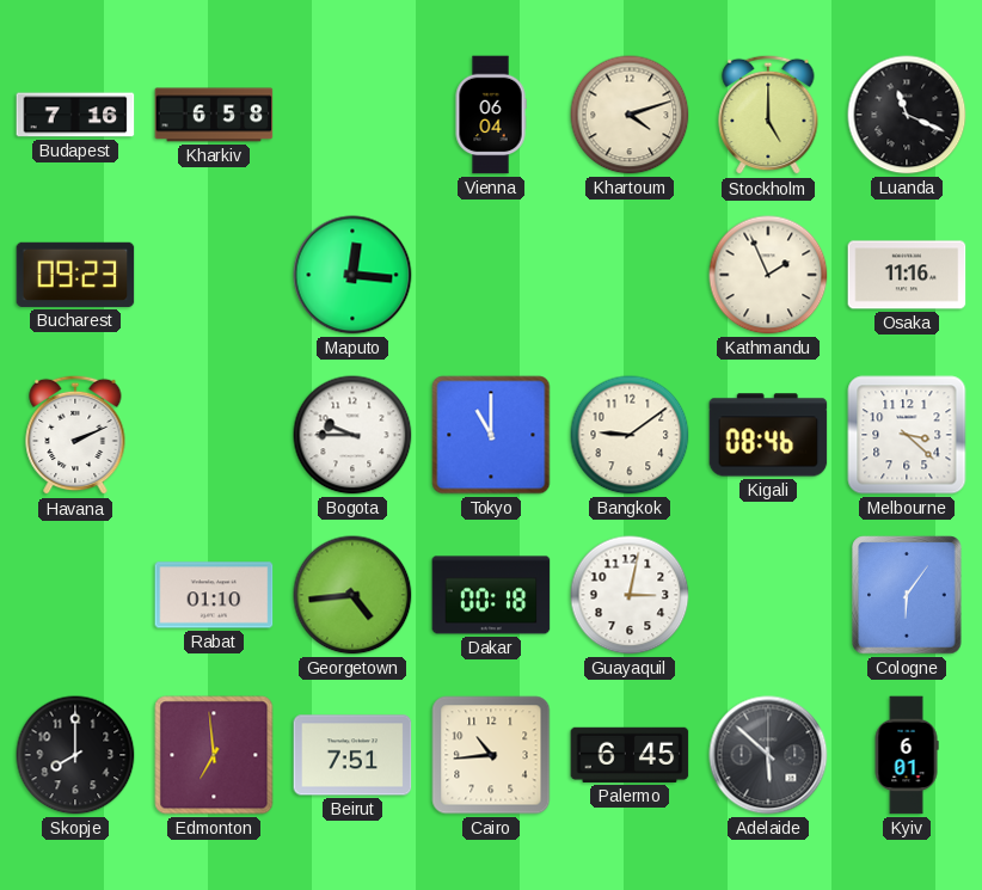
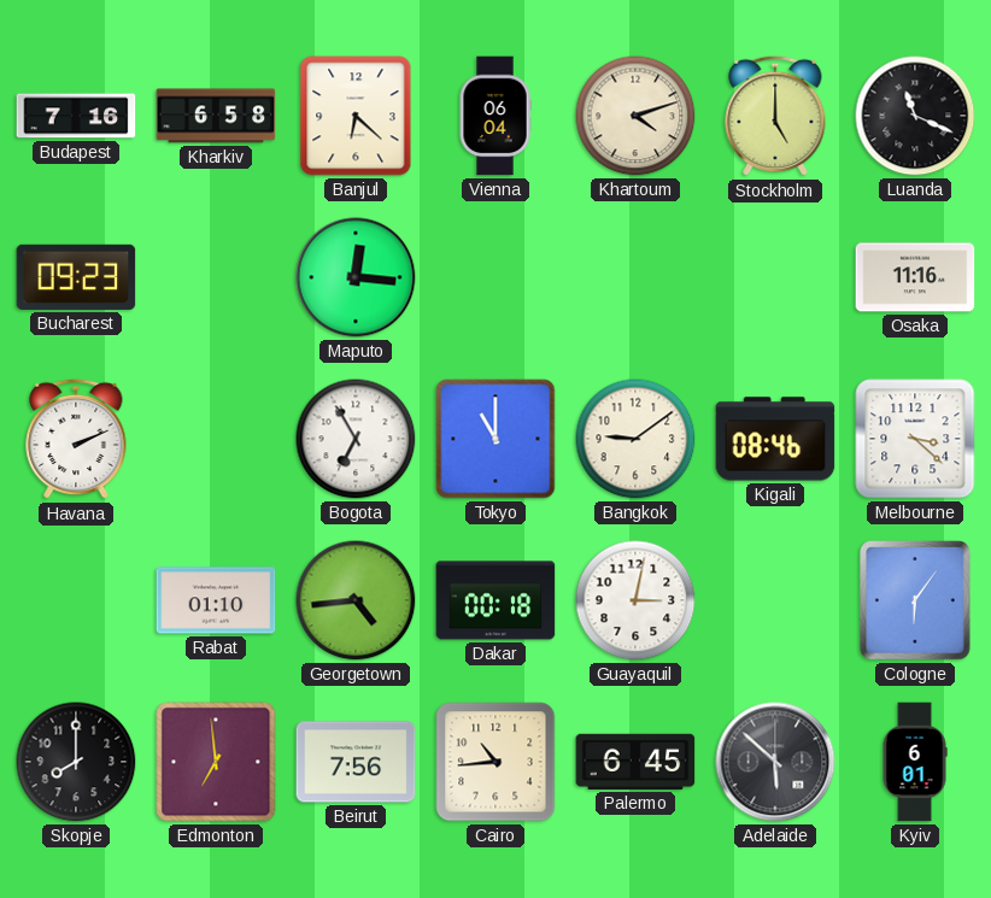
Banjul: none -> 6:22 (356, 116)
Kathmandu: 1:56 -> none (768, 275)
Bogota: 9:45 -> 6:55 (356, 439)
Beirut: 7:51 -> 7:56 (356, 762)
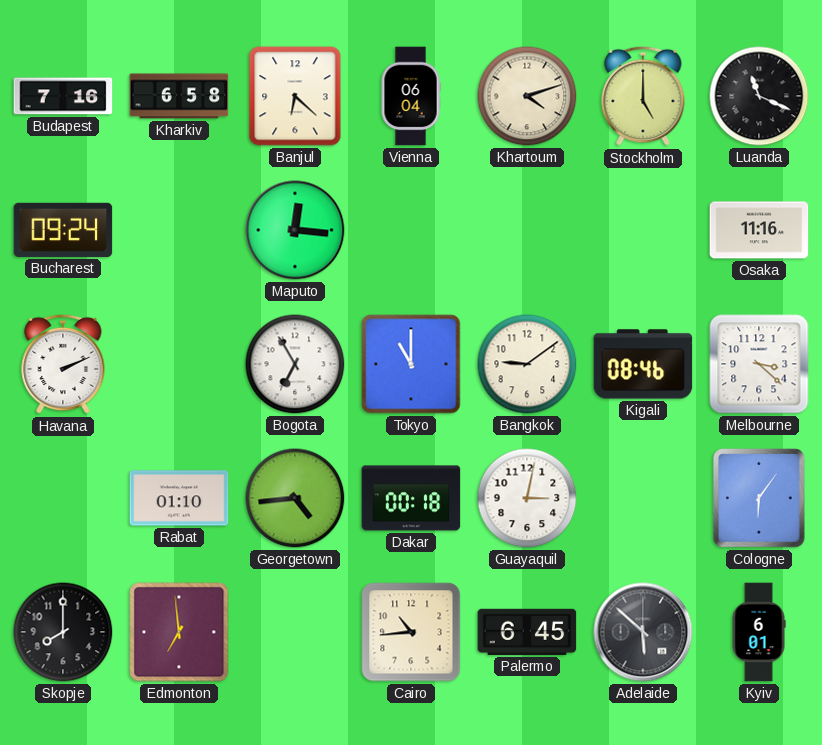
Bucharest: 09:23 -> 09:24 (63, 230)
Beirut: 7:56 -> none (356, 762)
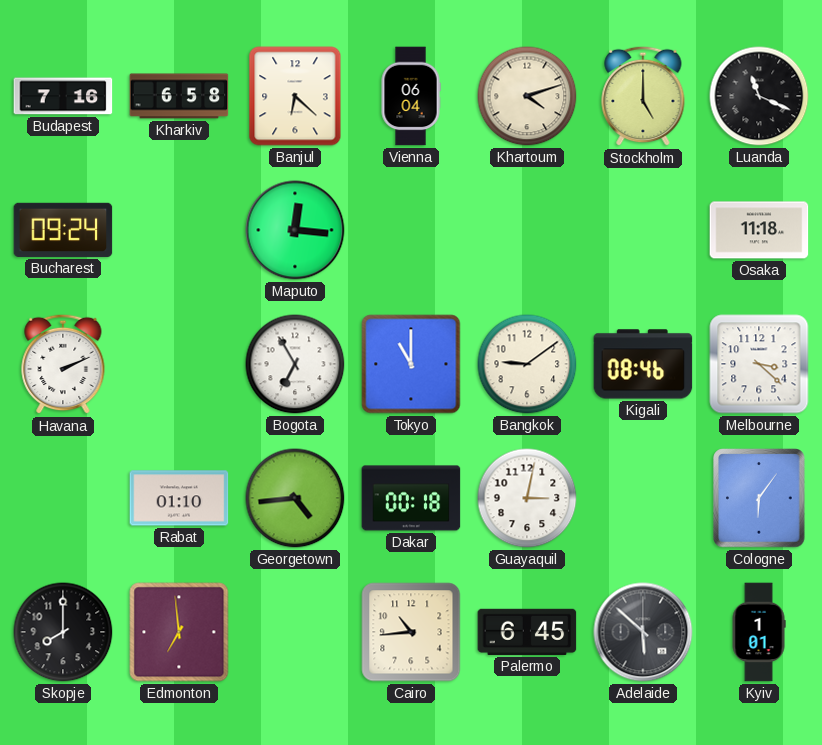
Osaka: 11:16 -> 11:18 (759, 230)
Kyiv: 6:01 -> 1:01 (759, 632)
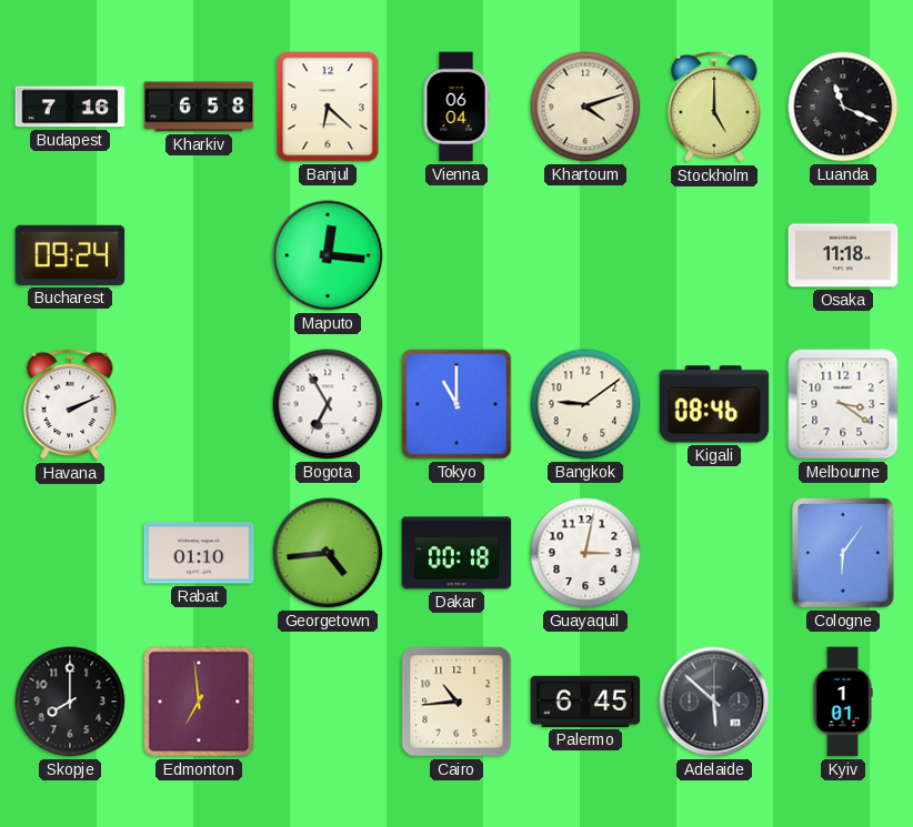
Melbourne: 3:22 -> 3:21 (843, 404)
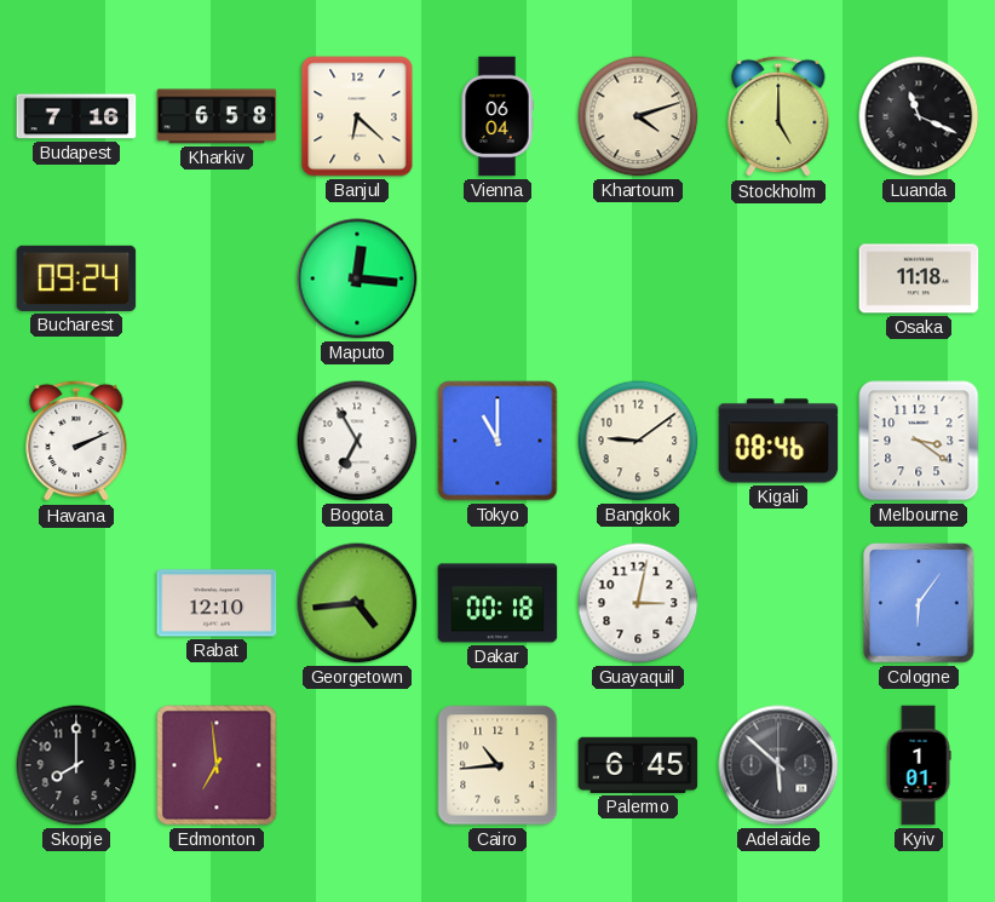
Rabat: 01:10 -> 12:10 (217, 603)
